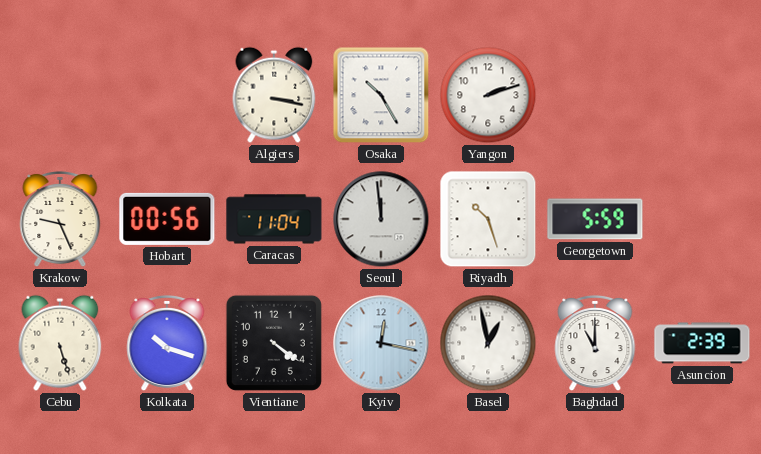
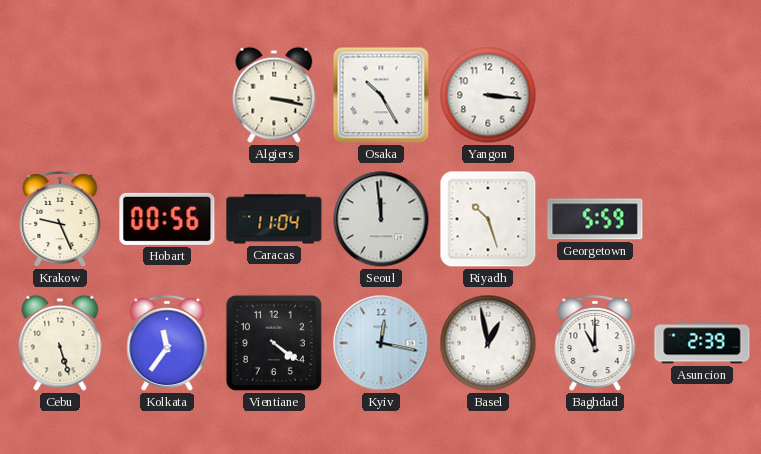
Yangon: 2:12 -> 3:16 (488, 95)
Kolkata: 10:18 -> 11:36 (167, 343)
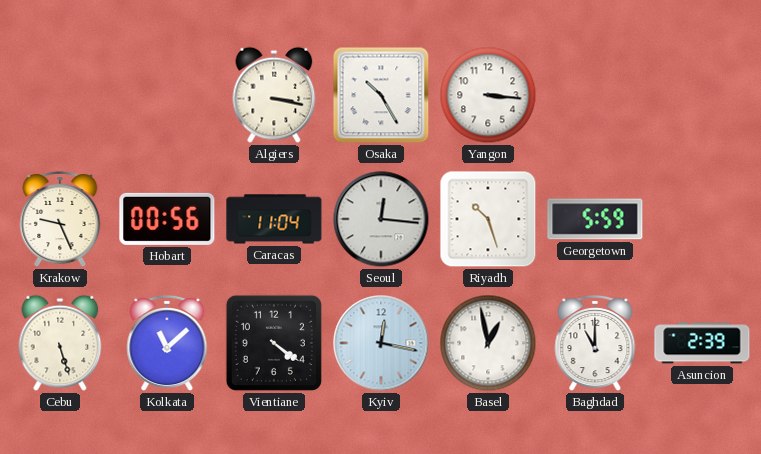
Seoul: 11:59 -> 12:16 (381, 219)
Kolkata: 11:36 -> 11:08 (167, 343)
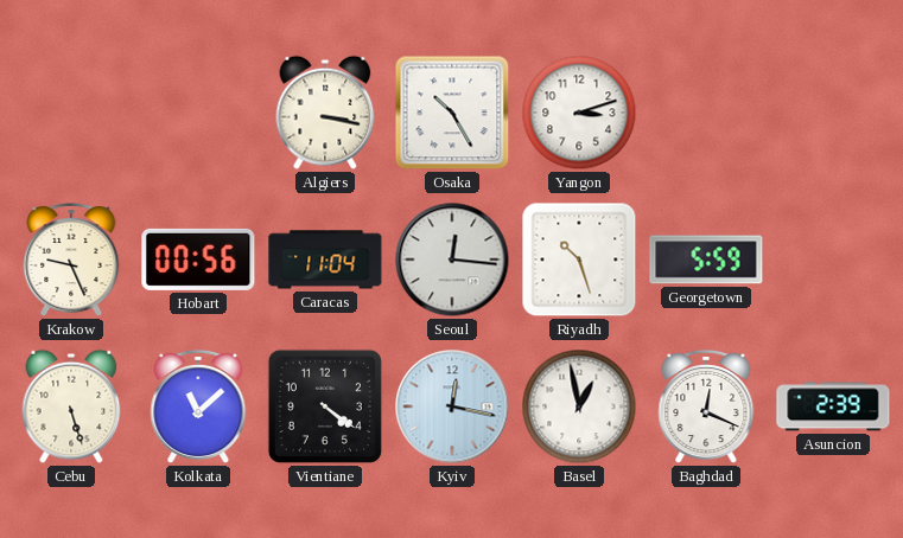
Yangon: 3:16 -> 3:12 (579, 113)
Baghdad: 11:00 -> 12:19 (706, 406)
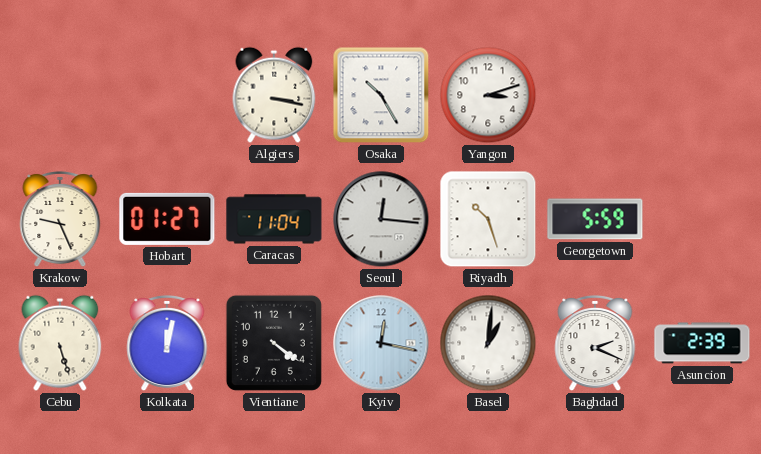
Hobart: 00:56 -> 01:27 (167, 219)
Kolkata: 11:08 -> 12:02 (167, 343)
Basel: 12:58 -> 1:01 (488, 343)
Baghdad: 12:19 -> 2:19 (595, 343)
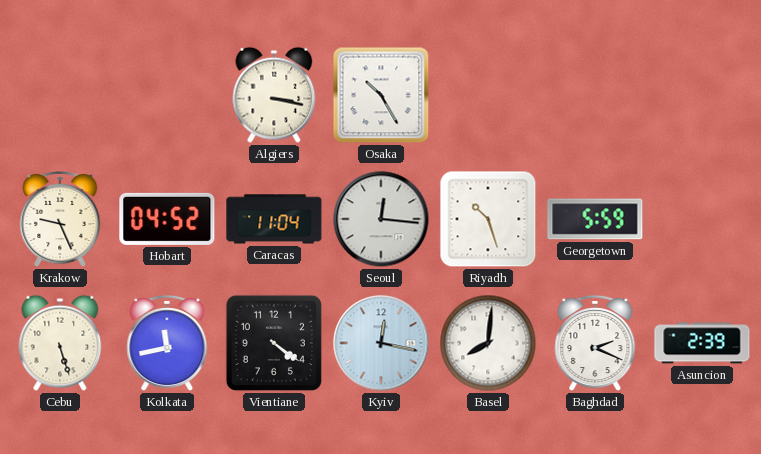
Yangon: 3:12 -> none (488, 95)
Hobart: 01:27 -> 04:52 (167, 219)
Kolkata: 12:02 -> 11:43 (167, 343)
Basel: 1:01 -> 8:01 (488, 343)
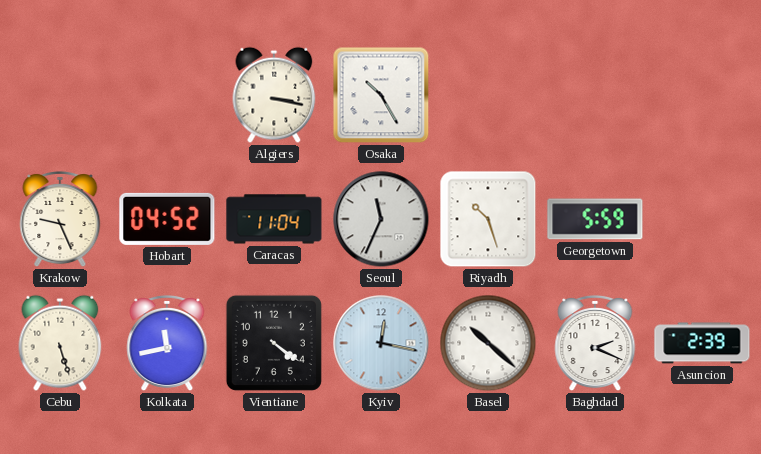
Seoul: 12:16 -> 11:34 (381, 219)
Basel: 8:01 -> 10:22 (488, 343)
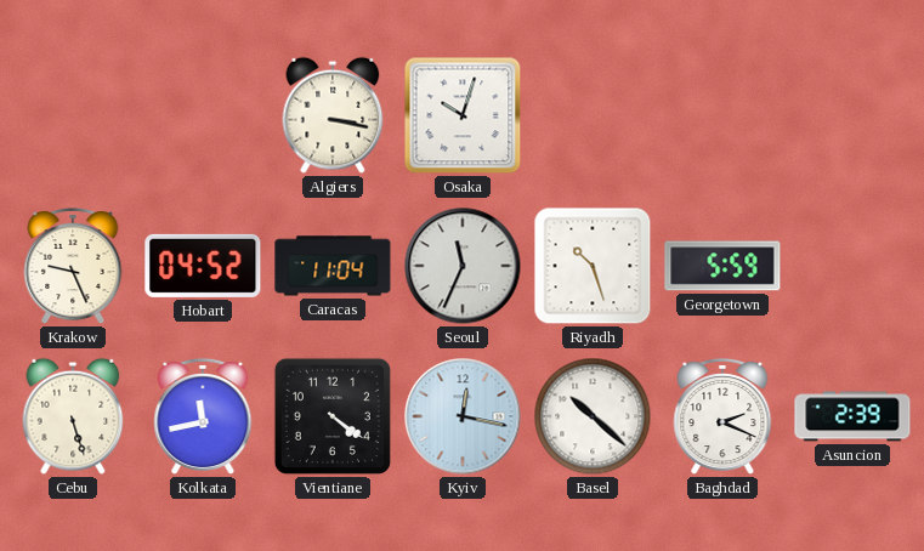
Osaka: 10:25 -> 10:03 (463, 115)
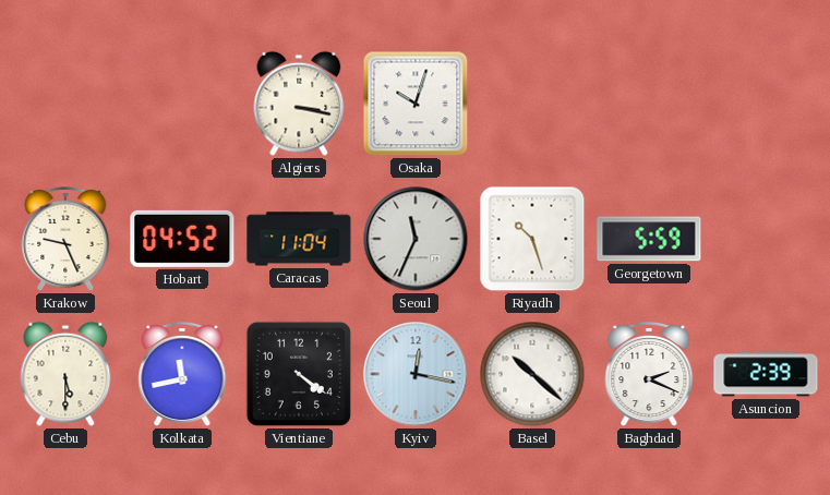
Cebu: 5:27 -> 5:30 (65, 374)
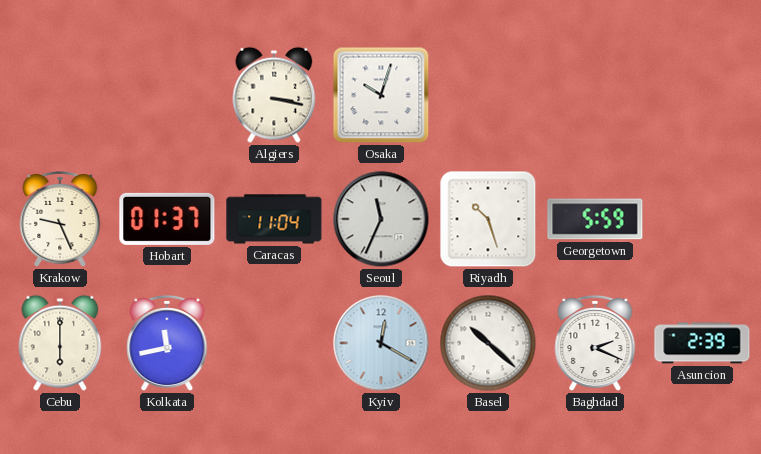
Hobart: 04:52 -> 01:37 (167, 219)
Cebu: 5:30 -> 6:00 (60, 343)
Vientiane: 4:21 -> none (299, 374)
Kyiv: 12:17 -> 12:20 (381, 343)
